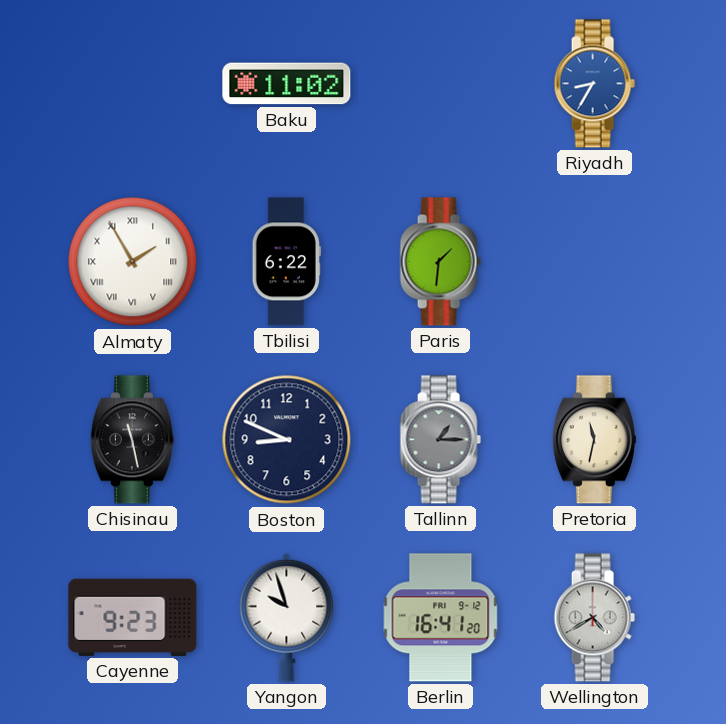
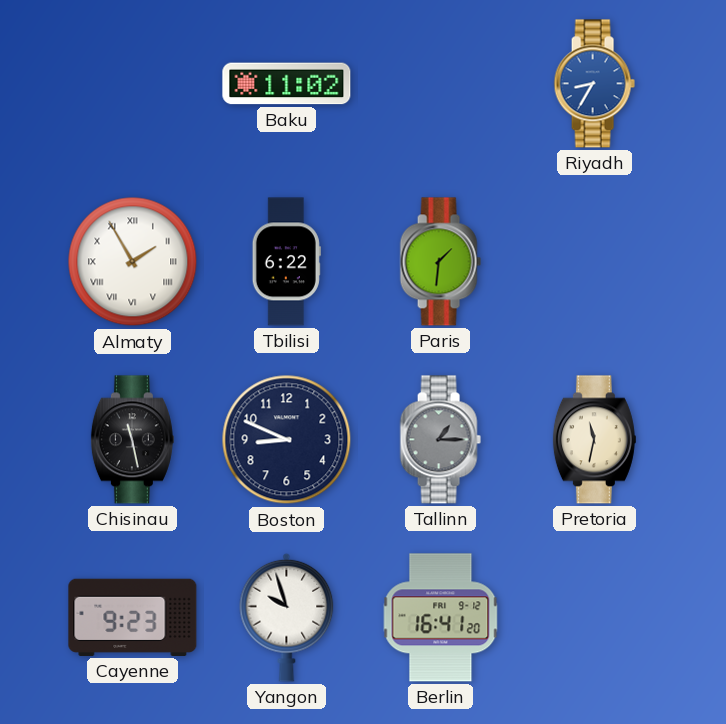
Wellington: 4:40 -> none (594, 618)
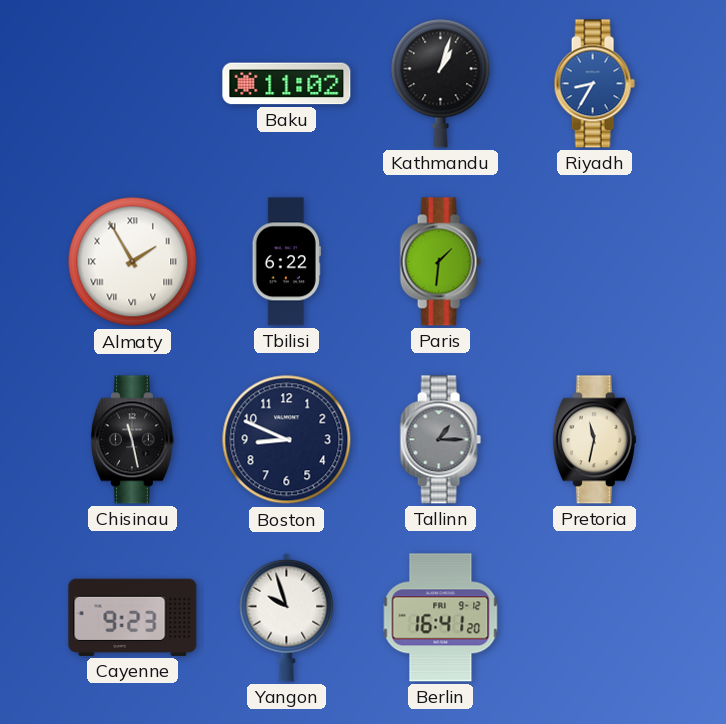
Kathmandu: none -> 1:03 (441, 83)
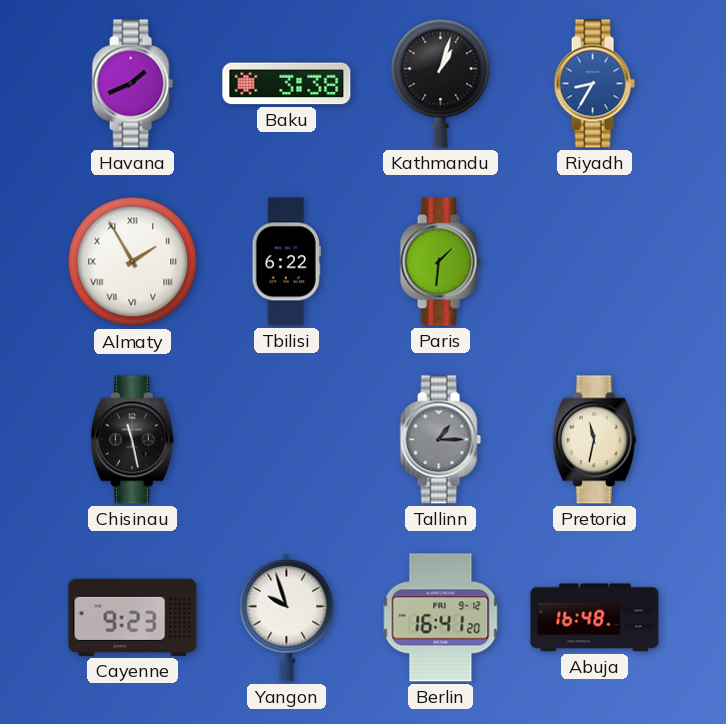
Havana: none -> 1:41 (132, 84)
Baku: 11:02 -> 3:38 (287, 84)
Boston: 8:49 -> none (287, 440)
Abuja: none -> 16:48 (595, 618)
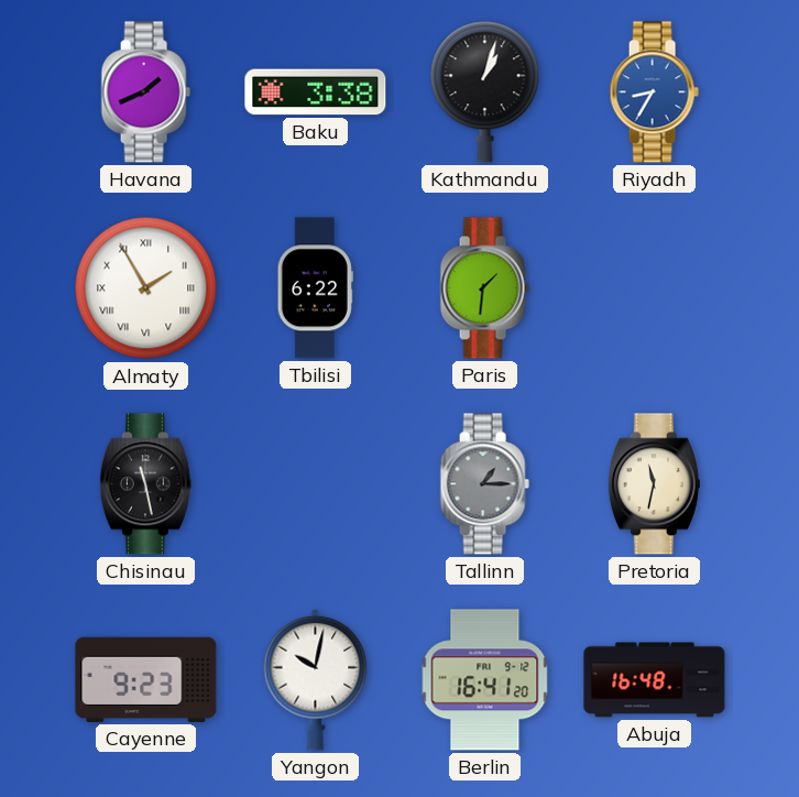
Yangon: 9:57 -> 10:02 (316, 679)
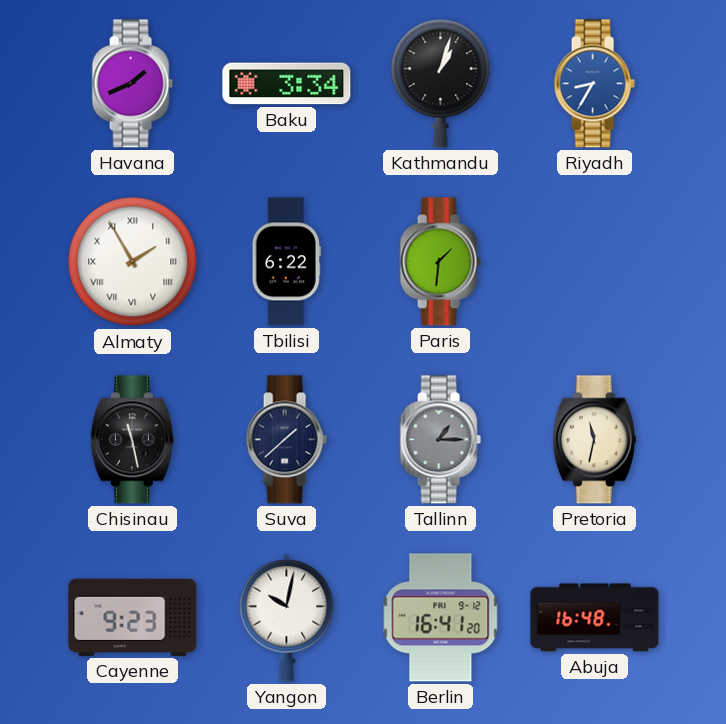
Baku: 3:38 -> 3:34 (287, 84)
Suva: none -> 1:38 (286, 440)
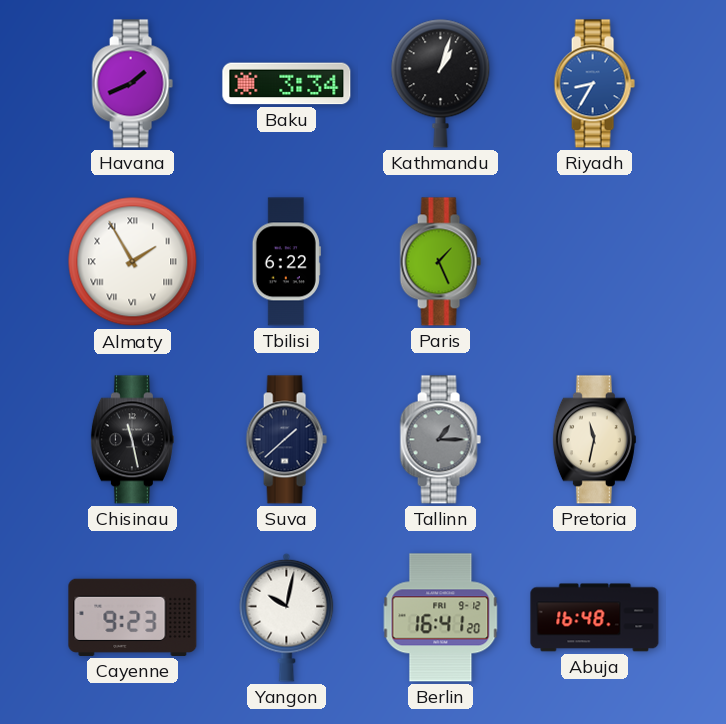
Paris: 1:31 -> 1:26 (440, 262)
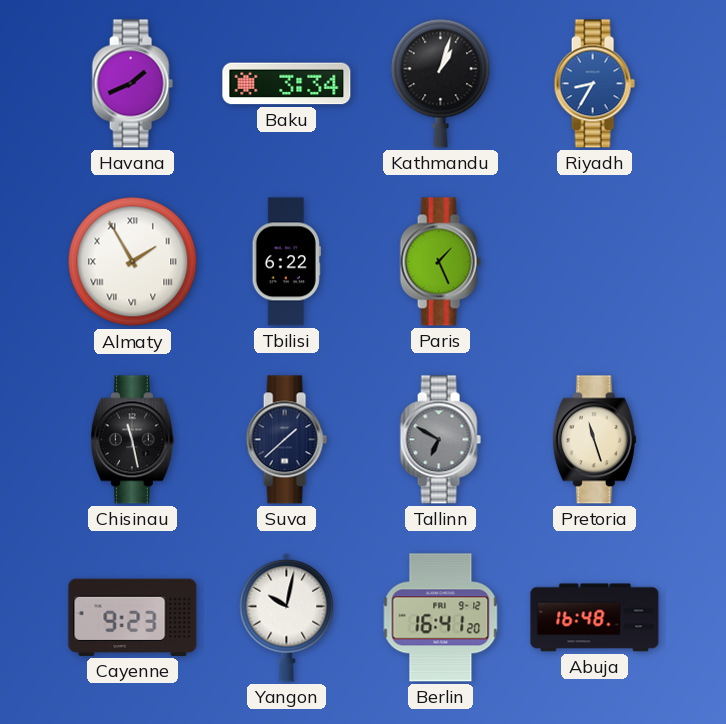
Tallinn: 1:15 -> 6:50 (440, 440)
Pretoria: 11:32 -> 11:27 (594, 440)
